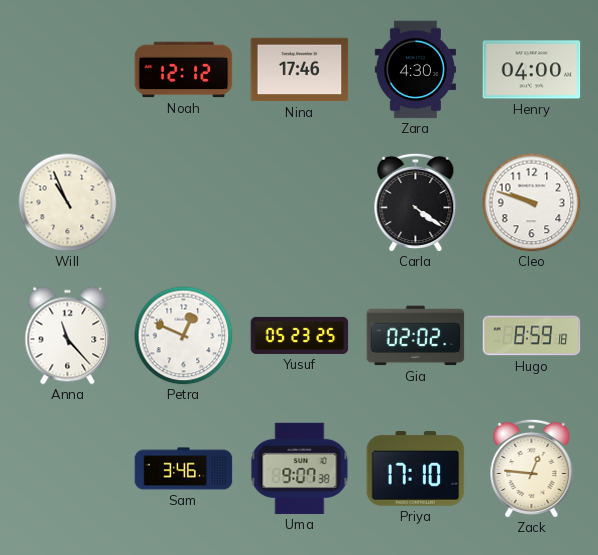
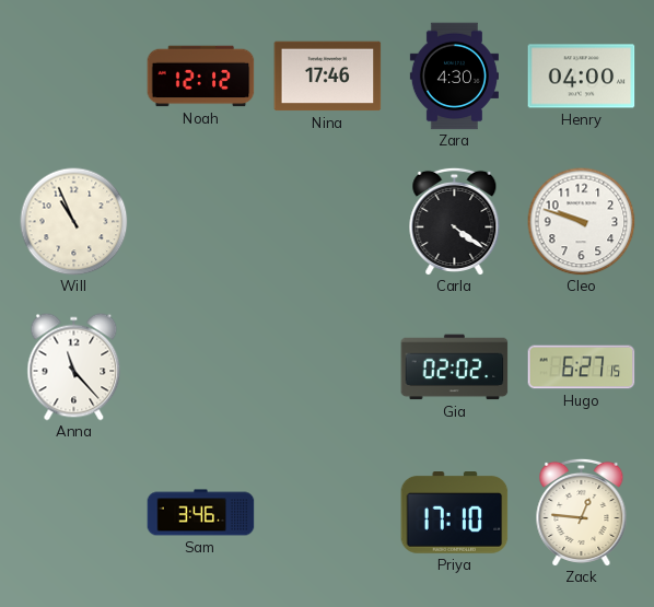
Petra: 12:49 -> none (184, 336)
Yusuf: 05:23 -> none (300, 335)
Hugo: 8:59 -> 6:27 (582, 367)
Uma: 9:07 -> none (300, 468)
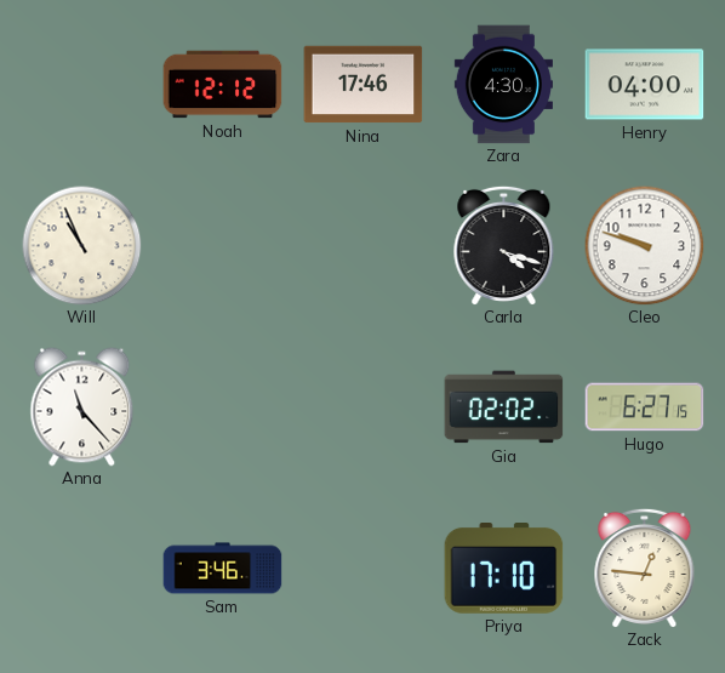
Carla: 4:21 -> 4:18 (504, 245)
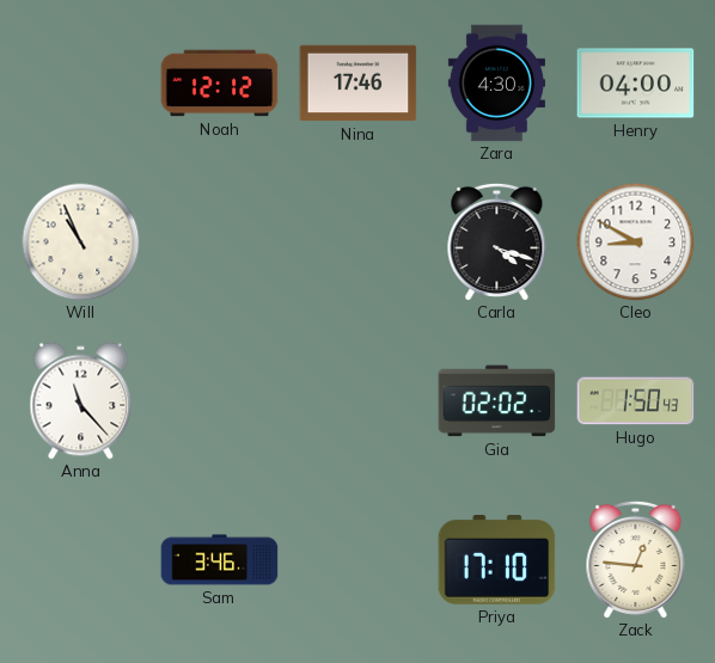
Cleo: 9:48 -> 8:50 (636, 243)
Hugo: 6:27 -> 1:50 (636, 401)
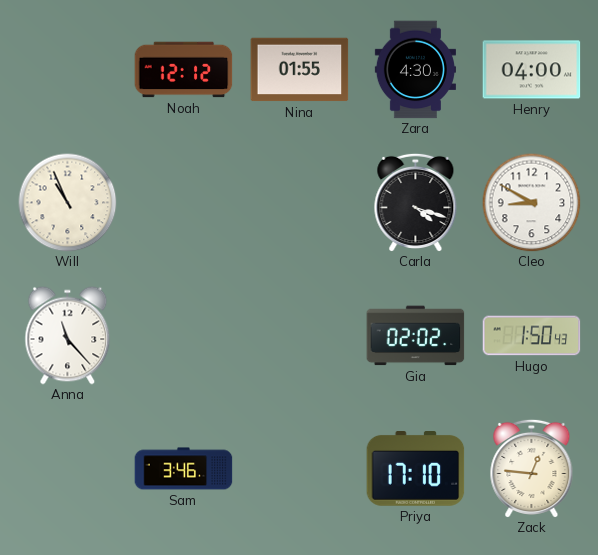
Nina: 17:46 -> 01:55 (300, 70)
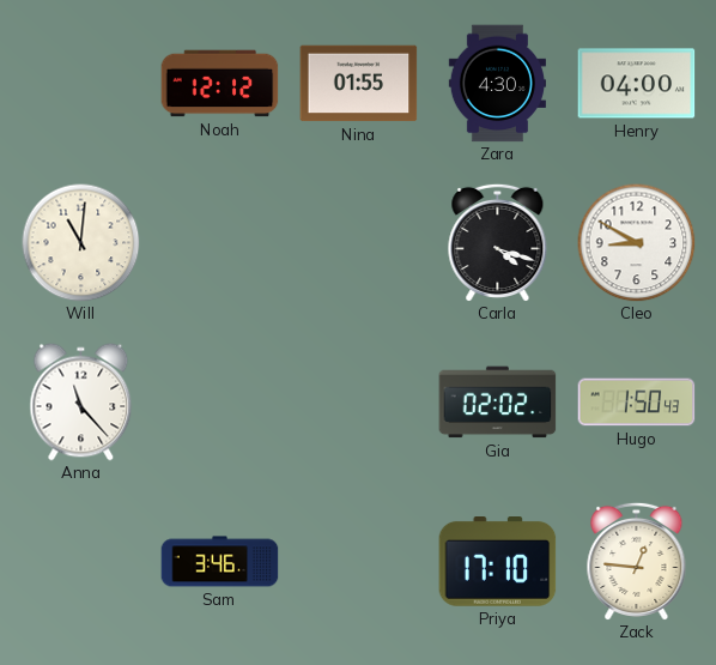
Will: 10:56 -> 11:01 (81, 243)
